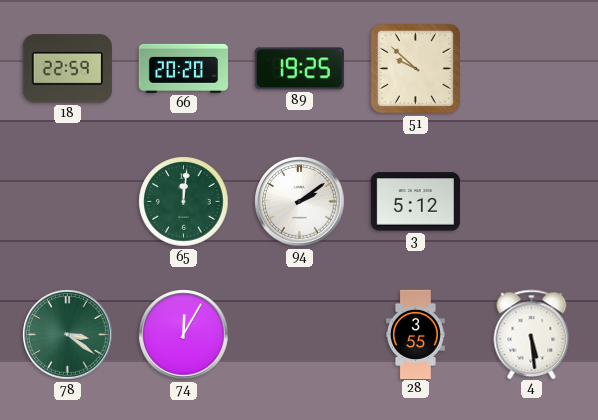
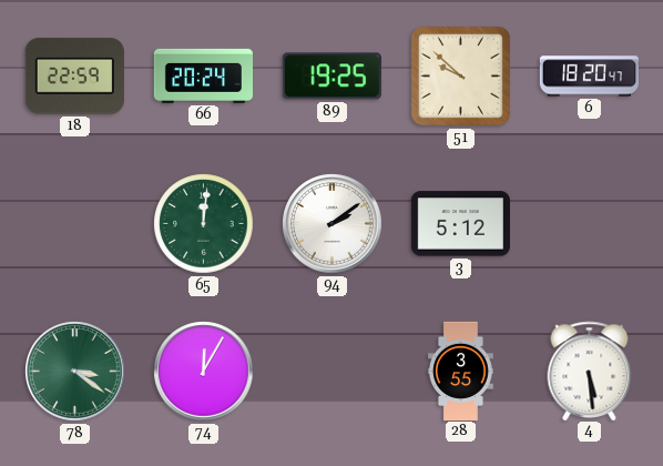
66: 20:20 -> 20:24 (203, 75)
6: none -> 18:20 (589, 77)
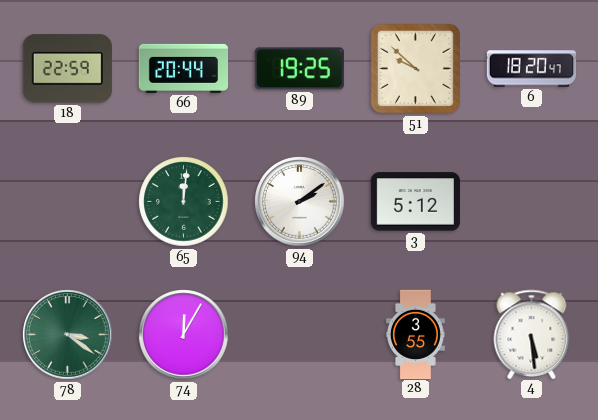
66: 20:24 -> 20:44 (183, 68)
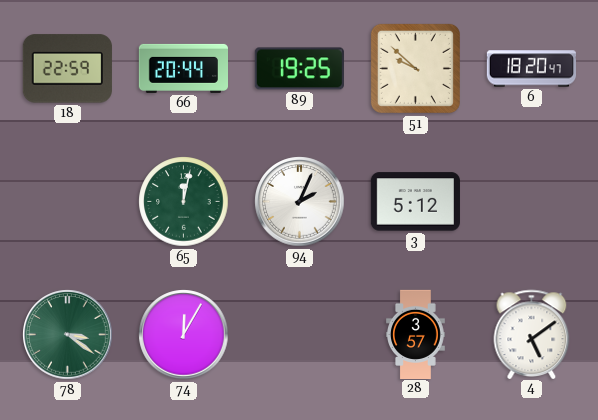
65: 12:01 -> 12:02 (184, 202)
94: 2:09 -> 2:04 (300, 202)
28: 3:55 -> 3:57 (416, 334)
4: 5:29 -> 5:09 (532, 334)
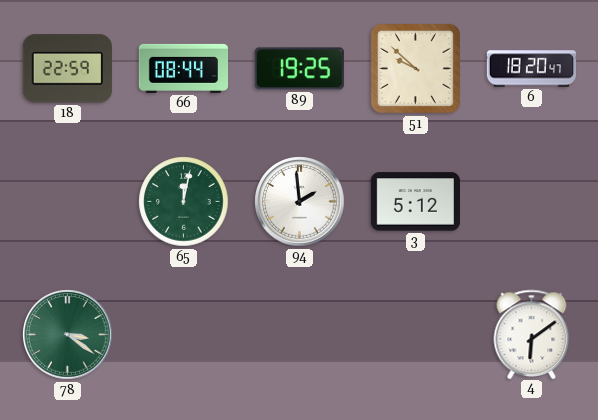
66: 20:44 -> 08:44 (183, 68)
94: 2:04 -> 1:59 (300, 202)
74: 12:05 -> none (184, 335)
28: 3:57 -> none (416, 334)
4: 5:09 -> 6:09 (532, 334)
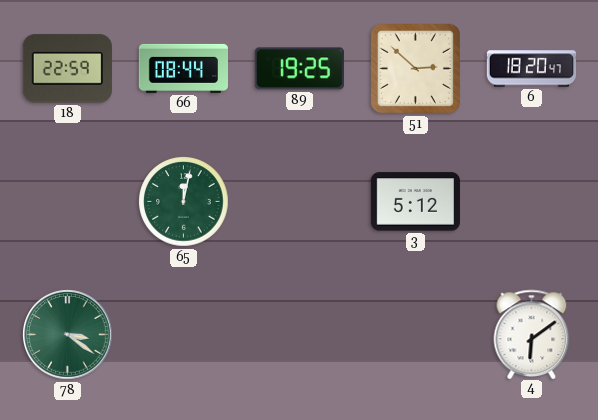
51: 9:52 -> 2:52 (415, 68)
94: 1:59 -> none (300, 202)
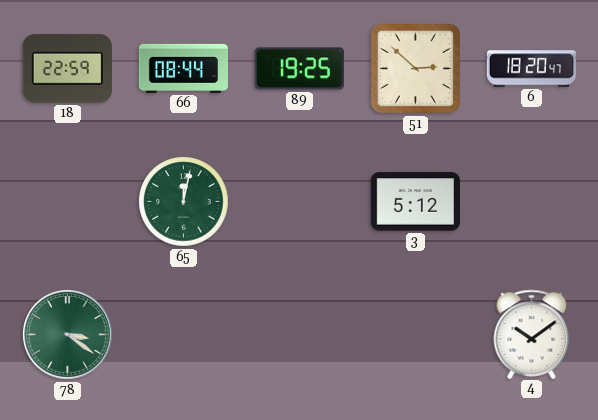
4: 6:09 -> 10:09 (532, 334)
